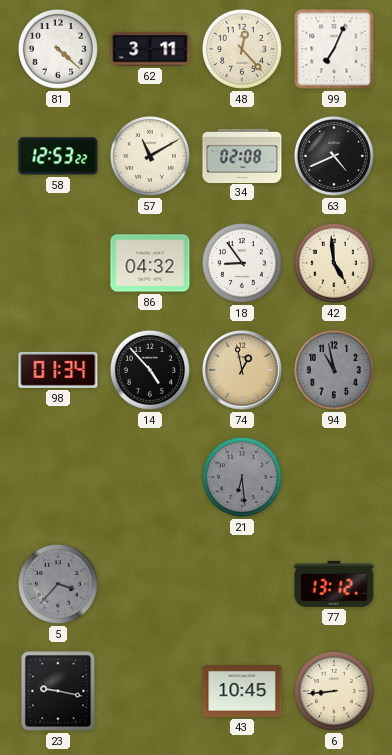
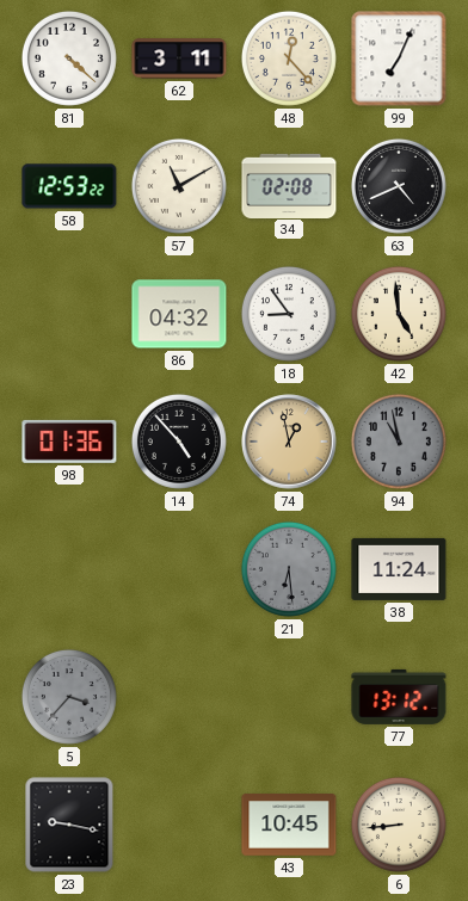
98: 01:34 -> 01:36 (69, 442)
38: none -> 11:24 (399, 569)
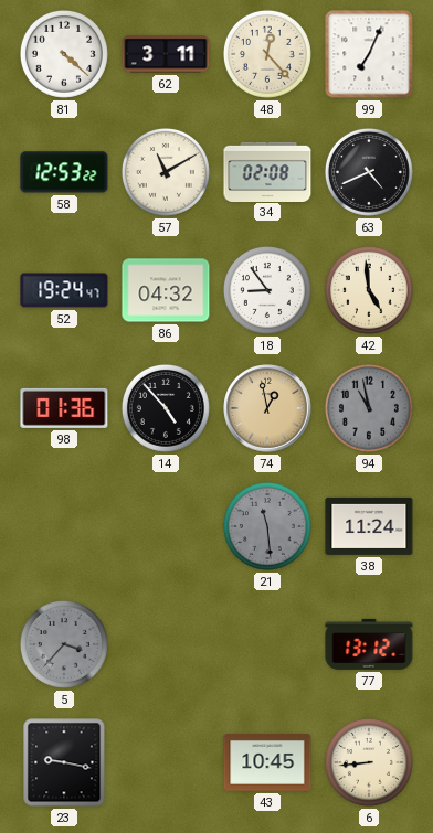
52: none -> 19:24 (64, 290)
21: 6:29 -> 11:29 (267, 526)
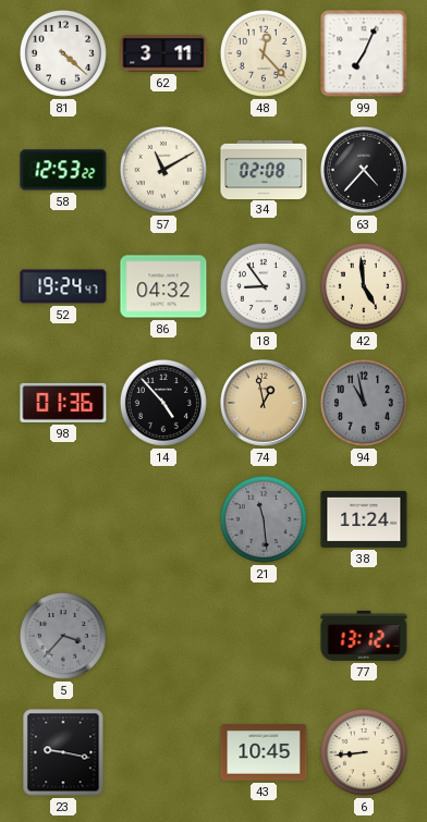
63: 4:41 -> 4:37 (364, 170)
